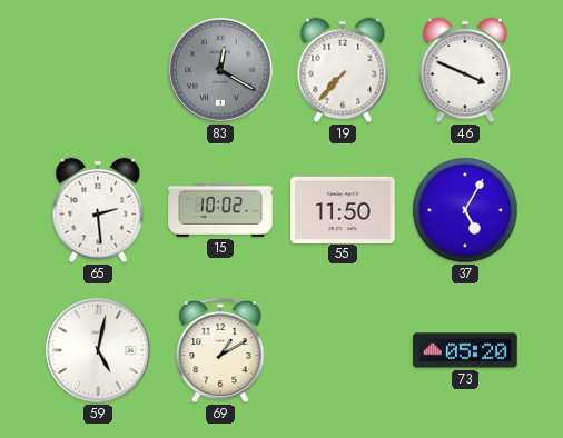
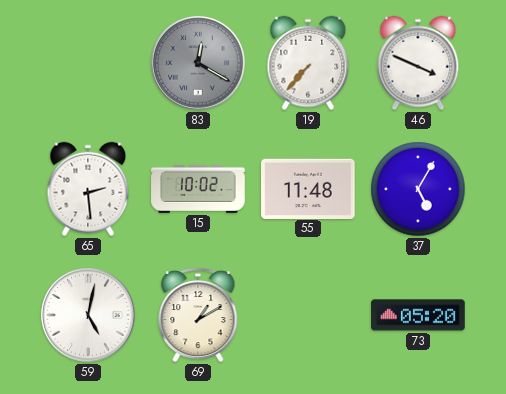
55: 11:50 -> 11:48 (308, 188)
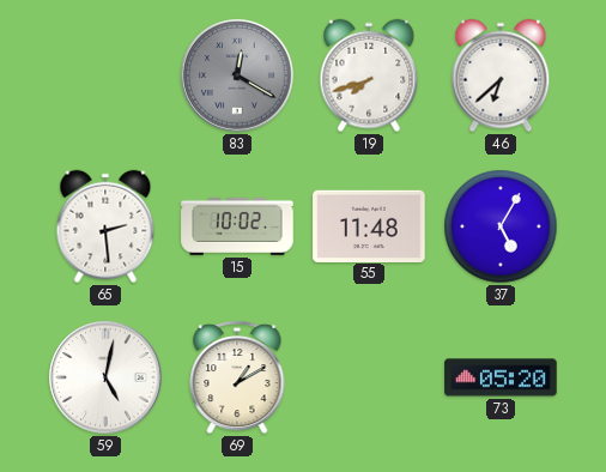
19: 7:37 -> 7:42 (369, 75)
46: 3:49 -> 6:38 (501, 75)
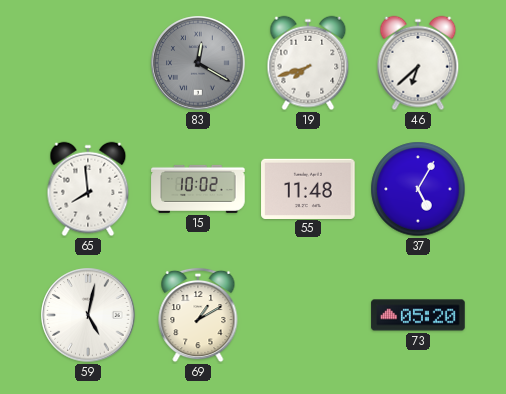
65: 2:29 -> 7:59 (88, 189)
